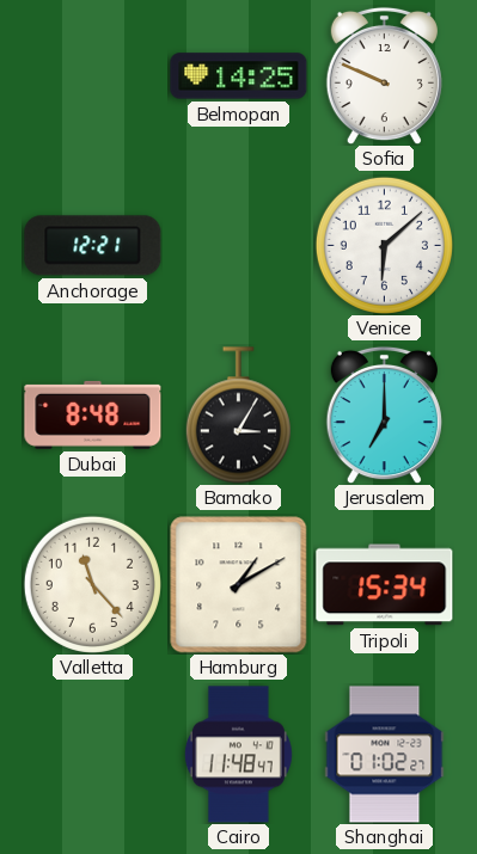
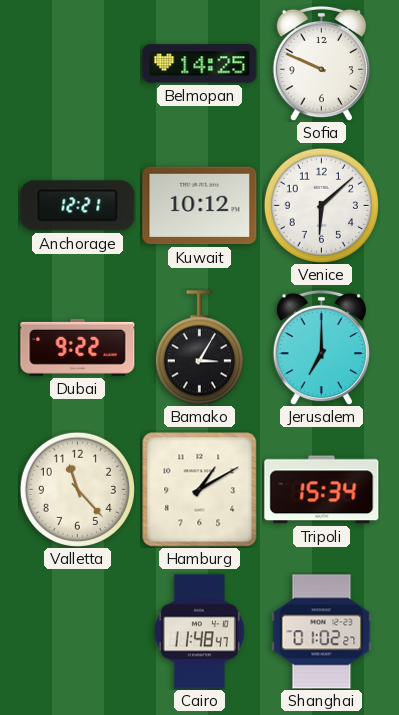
Kuwait: none -> 10:12 (200, 206)
Dubai: 8:48 -> 9:22 (78, 347)
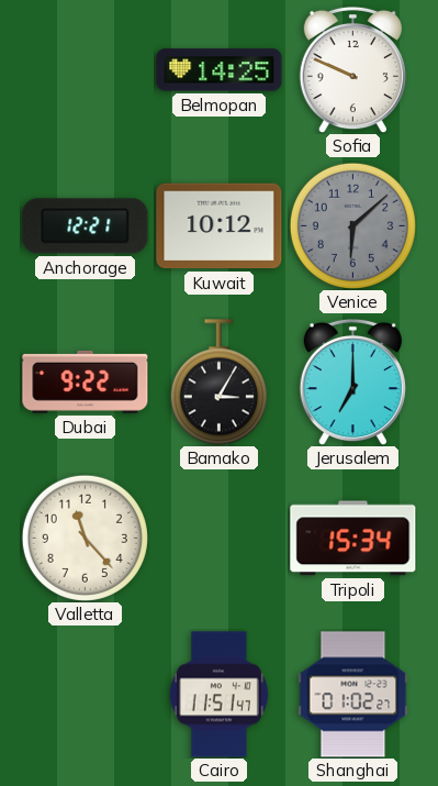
Venice dial: white -> grey (352, 225)
Hamburg: 1:10 -> none (200, 490)
Cairo: 11:48 -> 11:51 (218, 695)
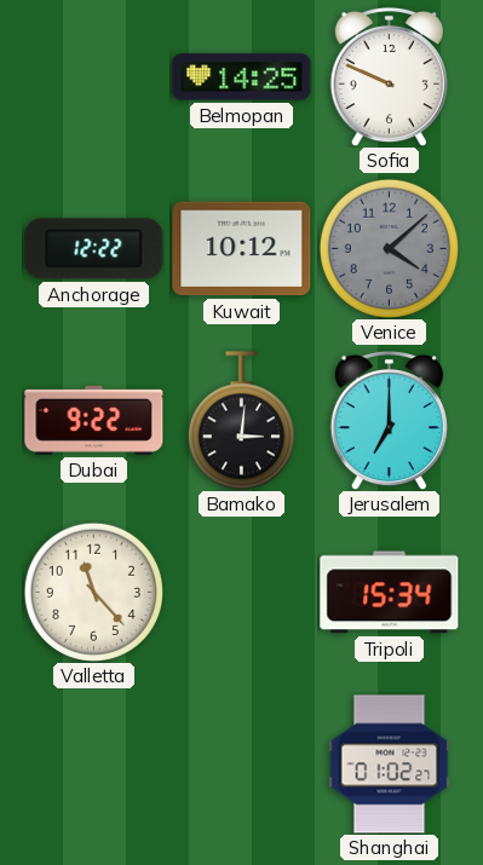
Anchorage: 12:21 -> 12:22 (94, 249)
Venice: 6:08 -> 4:08 (389, 248)
Bamako: 3:05 -> 3:01 (241, 421)
Cairo: 11:51 -> none (218, 695)
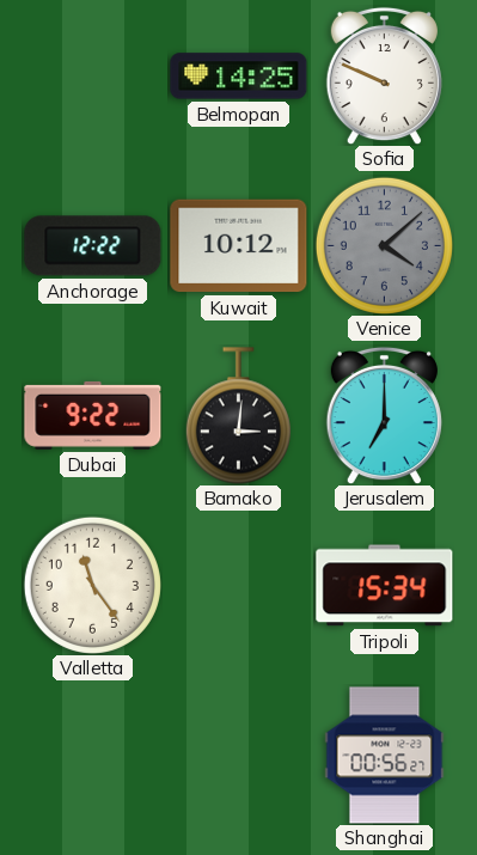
Valletta: 11:23 -> 11:24 (92, 585)
Shanghai: 01:02 -> 00:56 (385, 756)
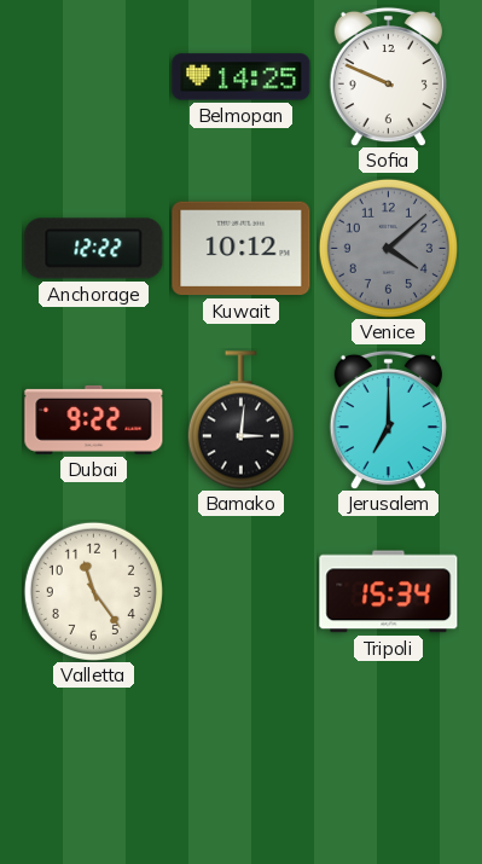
Shanghai: 00:56 -> none (385, 756)
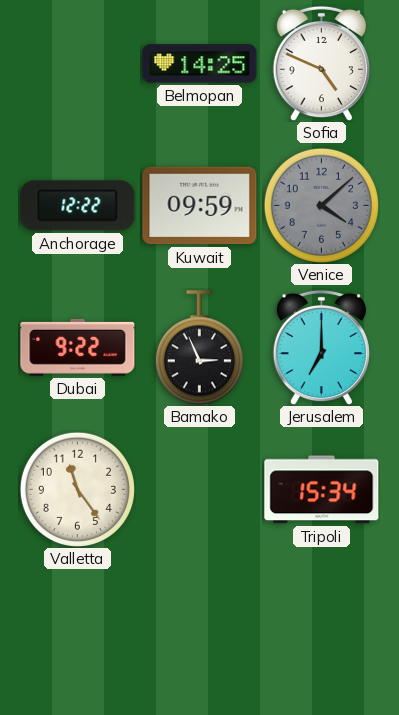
Sofia: 9:49 -> 4:49 (321, 63)
Kuwait: 10:12 -> 09:59 (200, 206)
Bamako: 3:01 -> 2:56 (199, 348)
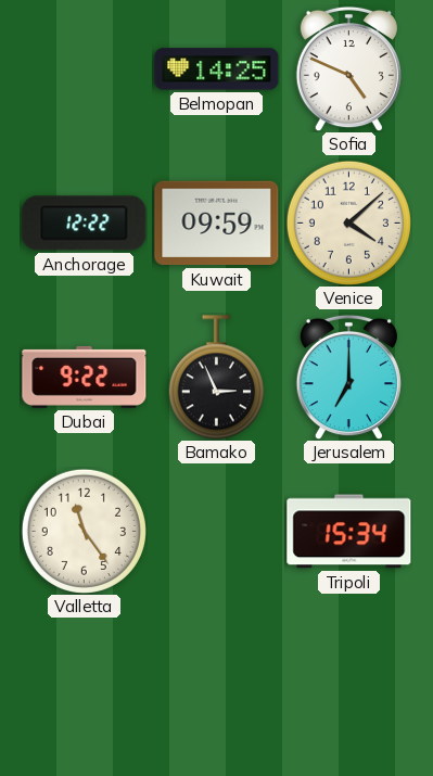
Venice dial: grey -> cream (348, 222)
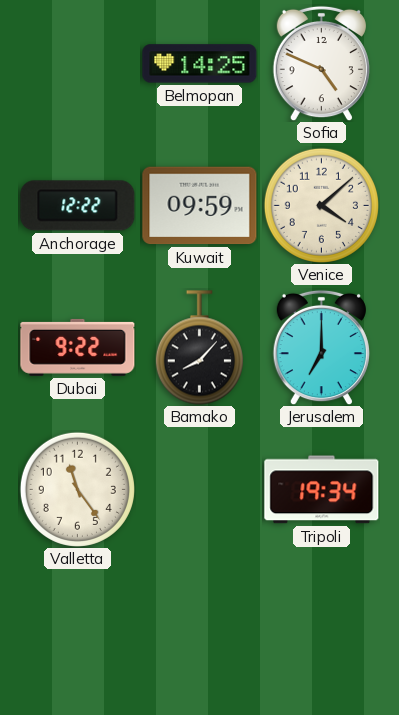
Bamako: 2:56 -> 8:07 (199, 348)
Tripoli: 15:34 -> 19:34 (322, 490)
